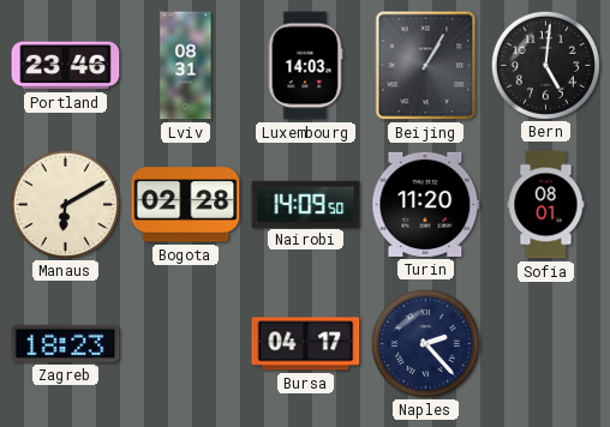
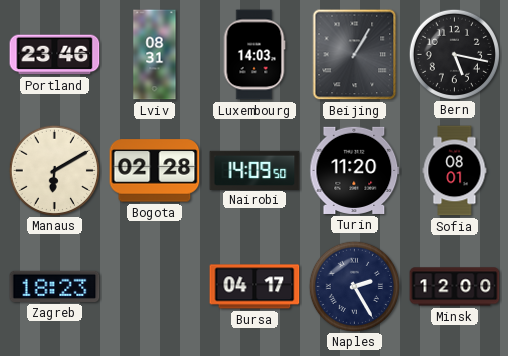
Bern: 5:01 -> 5:17 (454, 54)
Naples: 2:23 -> 2:25 (354, 286)
Minsk: none -> 12:00 (455, 287)
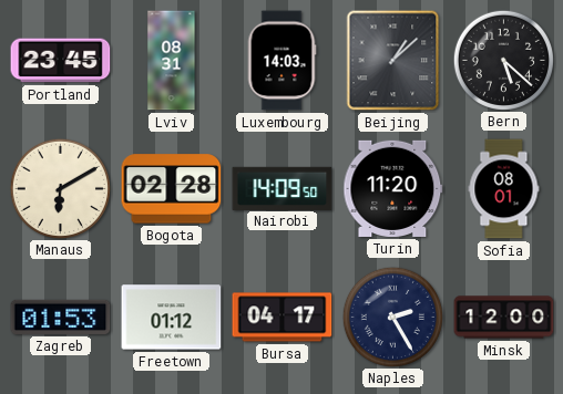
Portland: 23:46 -> 23:45 (61, 61)
Beijing: 1:05 -> 1:08 (393, 61)
Bern: 5:17 -> 5:22 (503, 60)
Zagreb: 18:23 -> 01:53 (61, 317)
Freetown: none -> 01:12 (172, 318)
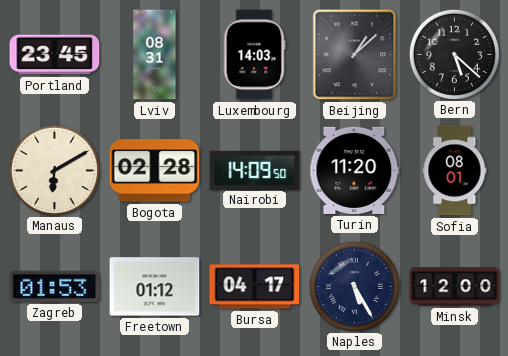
Naples: 2:25 -> 5:25 (354, 286)
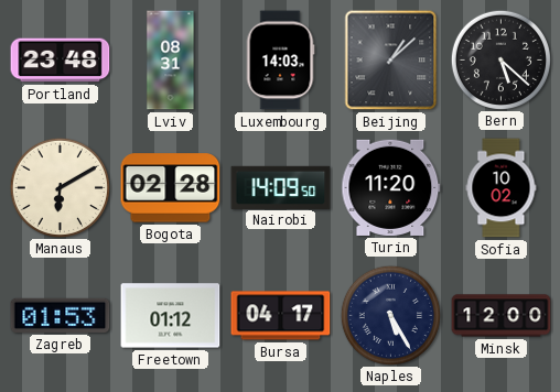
Portland: 23:45 -> 23:48 (61, 61)
Sofia: 08:01 -> 10:02 (502, 188)
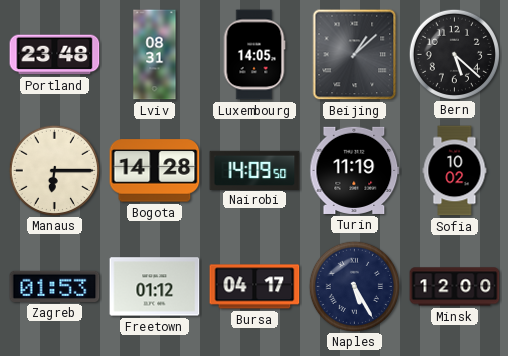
Luxembourg: 14:03 -> 14:05 (254, 55)
Manaus: 6:10 -> 6:15 (54, 170)
Bogota: 02:28 -> 14:28 (155, 171)
Turin: 11:20 -> 11:19 (355, 170)
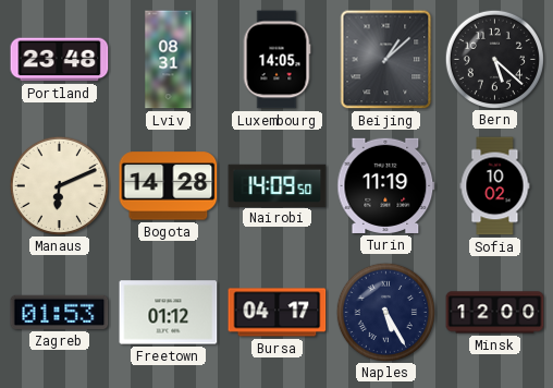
Manaus: 6:15 -> 6:11 (59, 185)
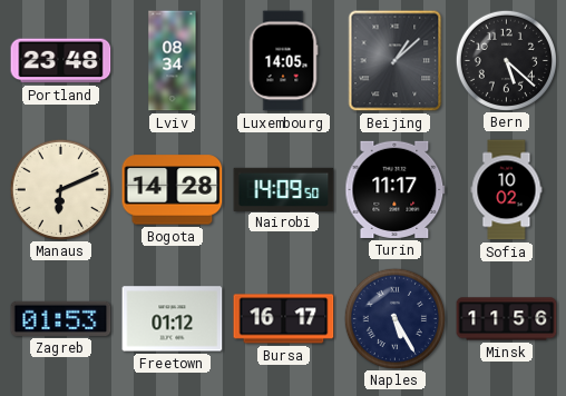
Lviv: 08:31 -> 08:34 (173, 61)
Turin: 11:19 -> 11:17 (396, 189)
Bursa: 04:17 -> 16:17 (284, 319)
Minsk: 12:00 -> 11:56 (507, 319)
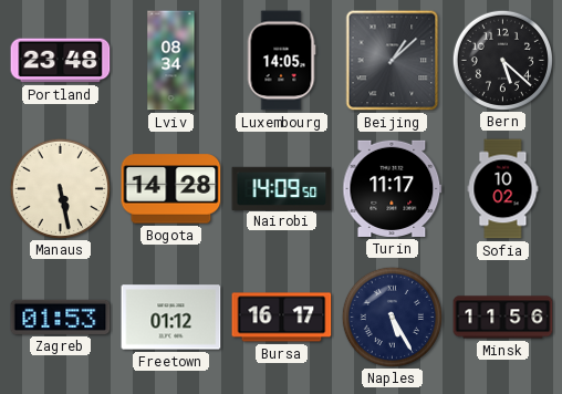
Manaus: 6:11 -> 5:28 (60, 188)
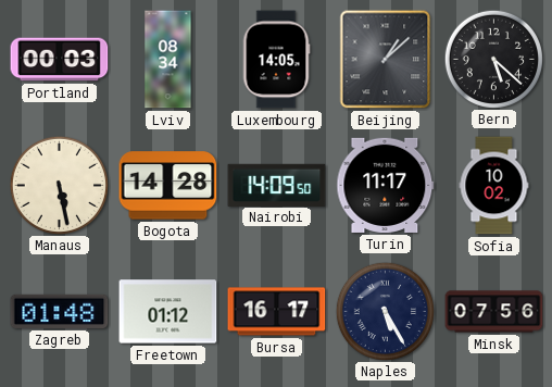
Portland: 23:48 -> 00:03 (60, 60)
Zagreb: 01:53 -> 01:48 (60, 311)
Minsk: 11:56 -> 07:56 (494, 312)
